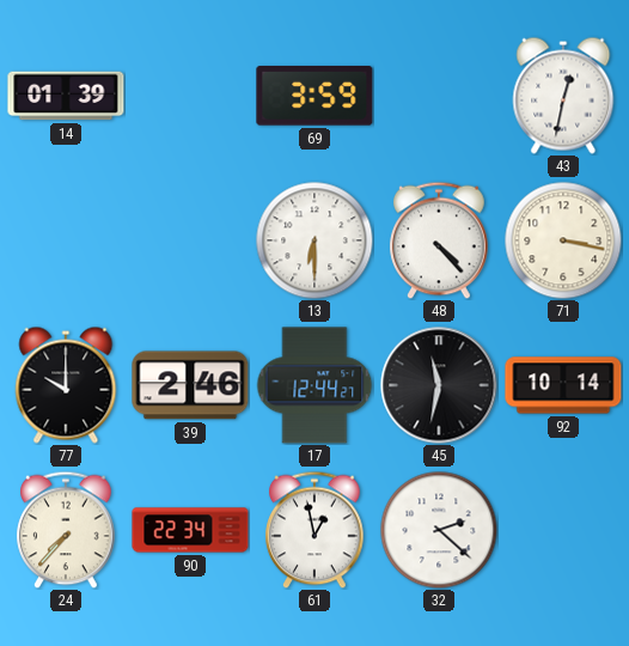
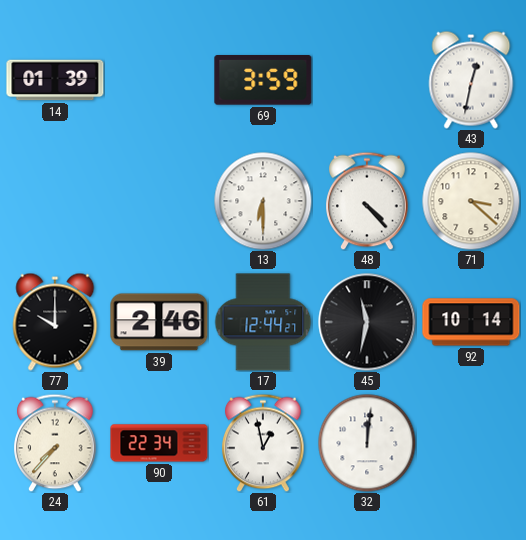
71: 3:17 -> 3:22 (471, 201)
32: 2:22 -> 12:01 (367, 443)
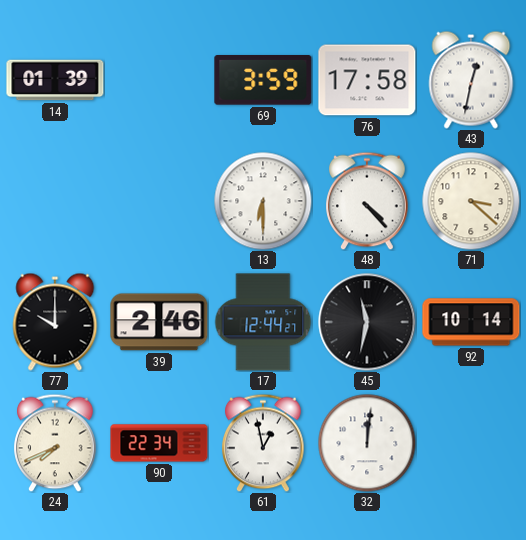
76: none -> 17:58 (367, 80)
24: 7:37 -> 7:41 (55, 443)
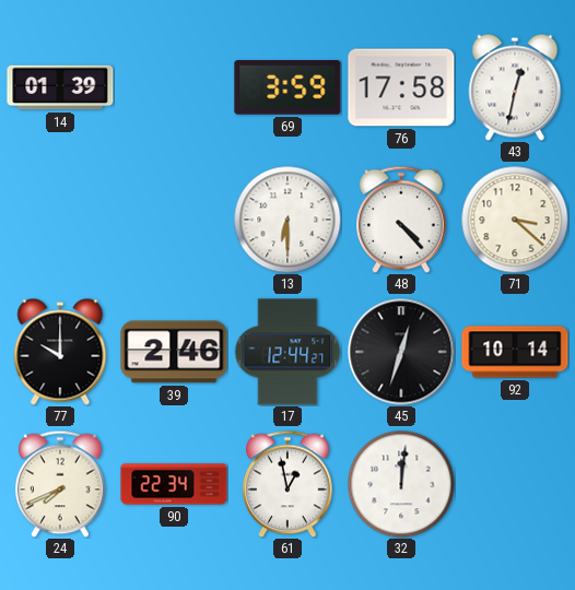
45: 11:32 -> 12:33 (401, 352)
